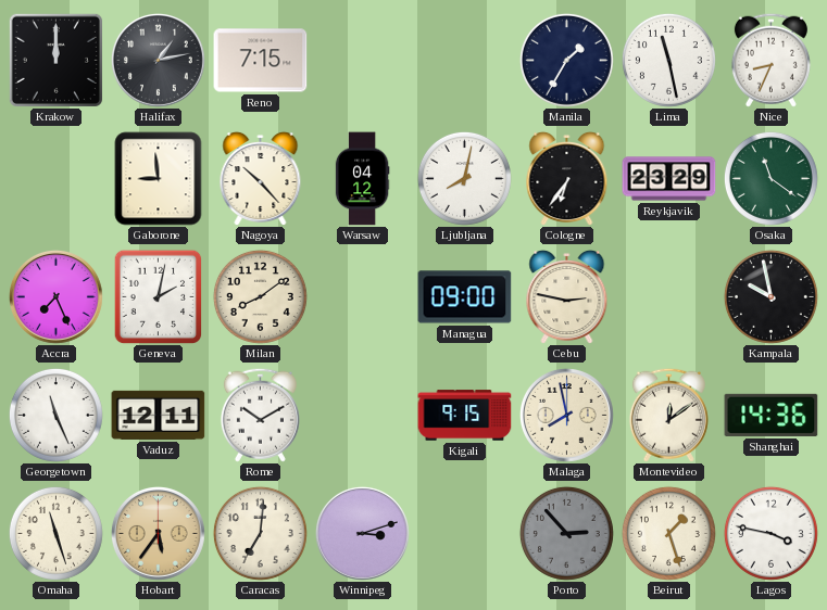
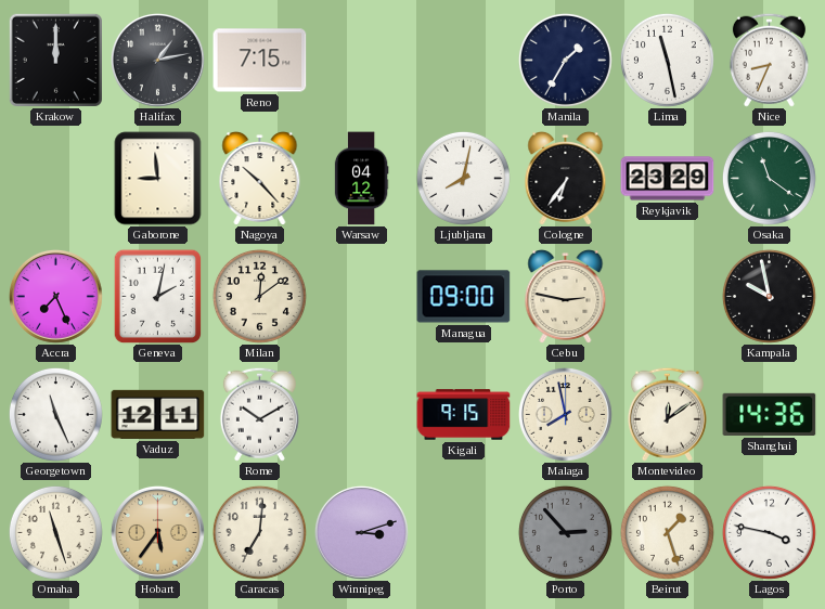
Milan: 8:09 -> 12:09 (259, 296)
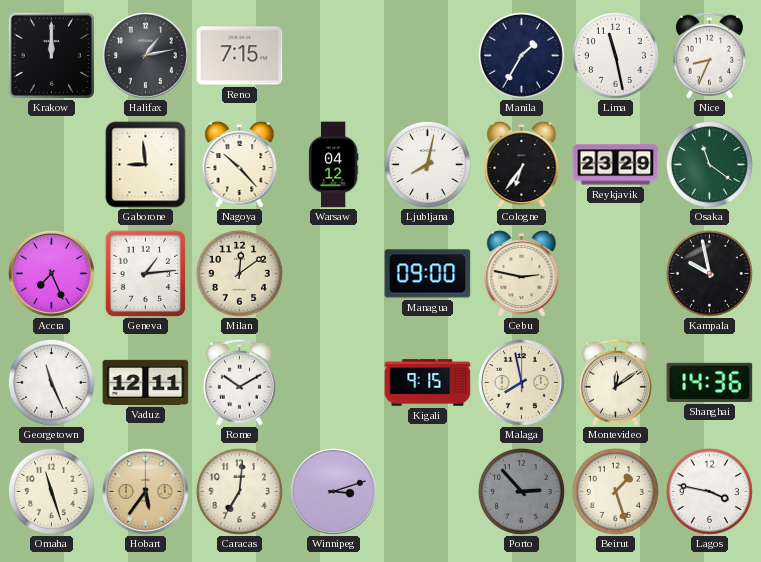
Geneva: 2:02 -> 1:14 (146, 273)
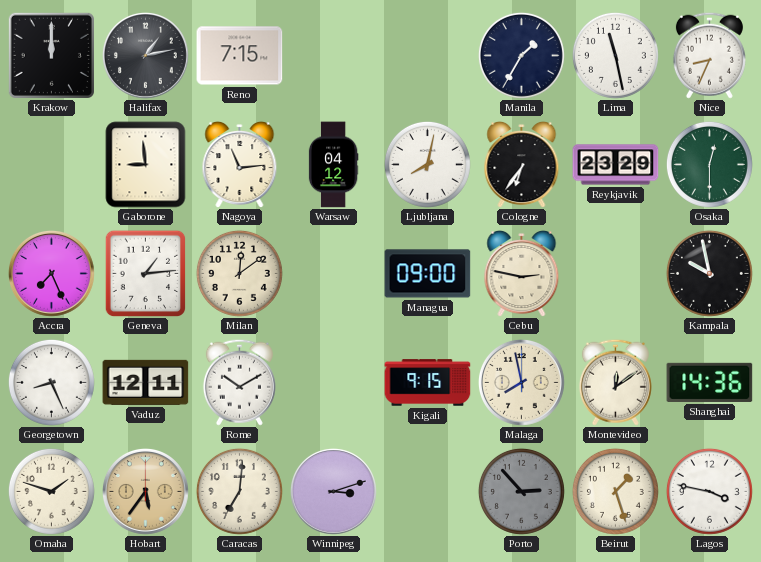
Nagoya: 10:23 -> 11:14 (240, 164)
Osaka: 11:21 -> 12:30 (709, 164)
Georgetown: 11:26 -> 8:26 (51, 382)
Omaha: 11:27 -> 1:48 (51, 491)
